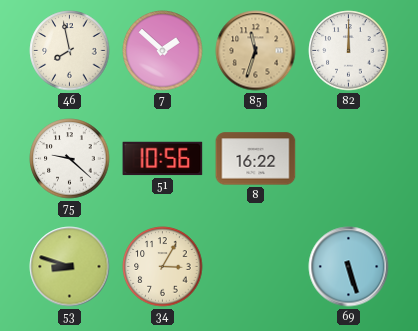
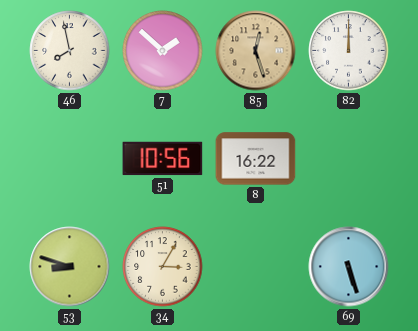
85: 11:33 -> 12:27 (256, 51)
75: 9:22 -> none (70, 159)
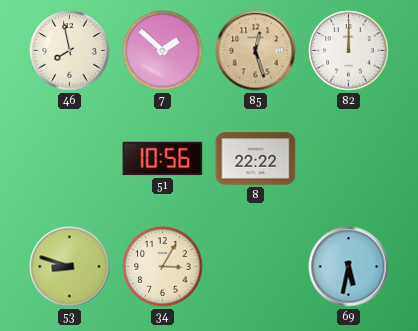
8: 16:22 -> 22:22 (256, 159)
69: 5:27 -> 5:32 (349, 267)
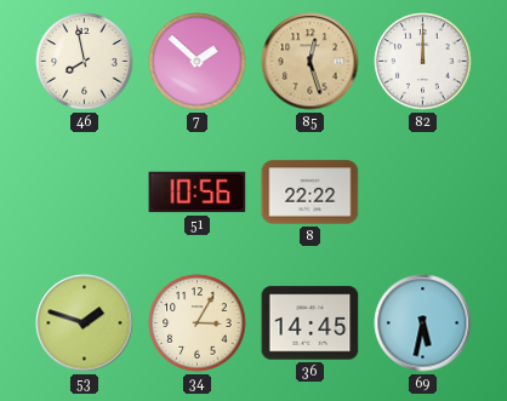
53: 8:48 -> 1:48 (85, 323)
36: none -> 14:45 (311, 323)
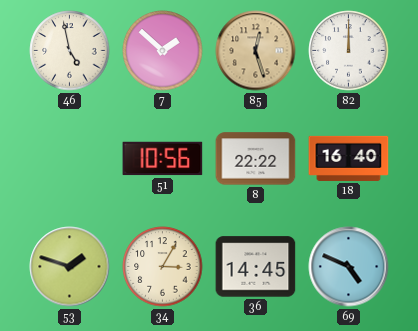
46: 7:58 -> 4:58 (70, 51)
18: none -> 16:40 (349, 158)
69: 5:32 -> 4:49 (349, 267)
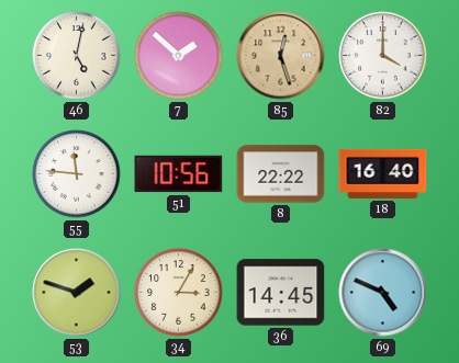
46: 4:58 -> 5:02 (77, 56)
82: 12:00 -> 4:00 (383, 56)
55: none -> 11:46 (77, 174)
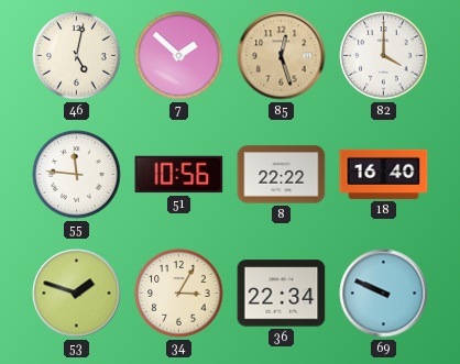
36: 14:45 -> 22:34 (282, 294)
69: 4:49 -> 9:49 (384, 294)
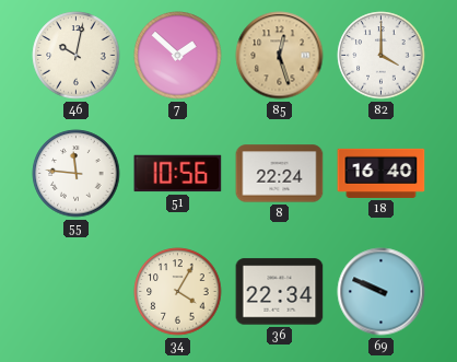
46: 5:02 -> 10:02 (77, 56)
8: 22:22 -> 22:24 (280, 174)
53: 1:48 -> none (77, 294)
34: 3:05 -> 4:05 (178, 292)
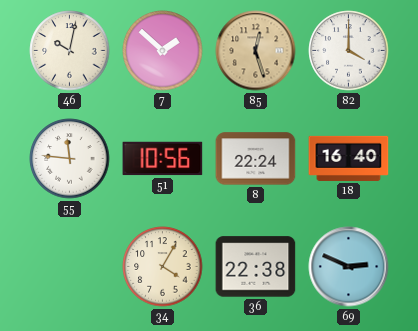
36: 22:34 -> 22:38 (256, 267)
69: 9:49 -> 2:49 (349, 267)
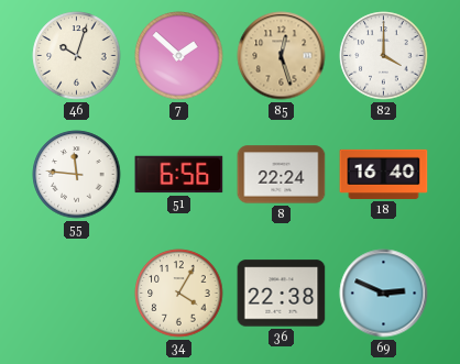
46: 10:02 -> 10:03 (77, 56)
51: 10:56 -> 6:56 (179, 175)
